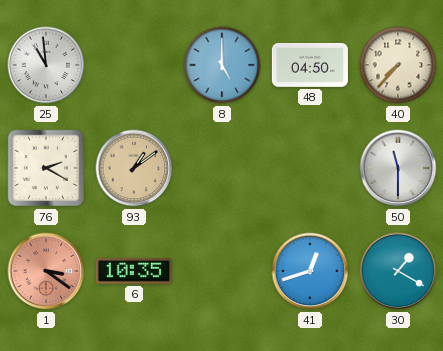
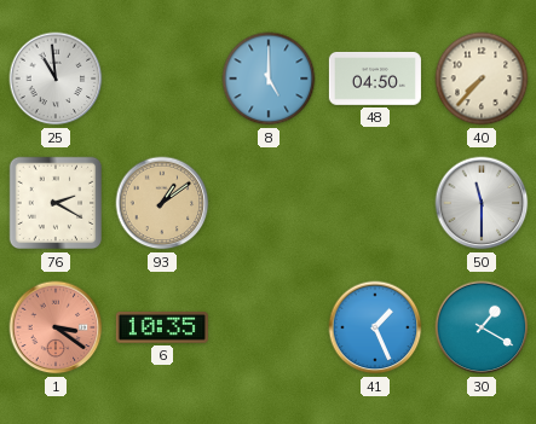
41: 12:42 -> 1:26 (375, 327)
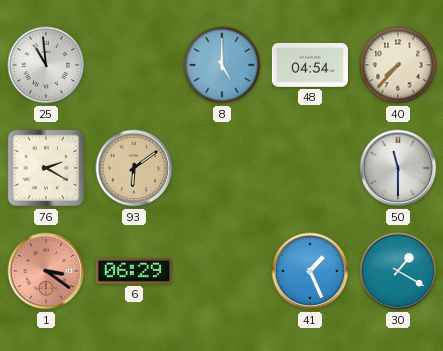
48: 04:50 -> 04:54 (310, 65)
93: 1:09 -> 6:09 (134, 168)
6: 10:35 -> 06:29 (134, 271)
